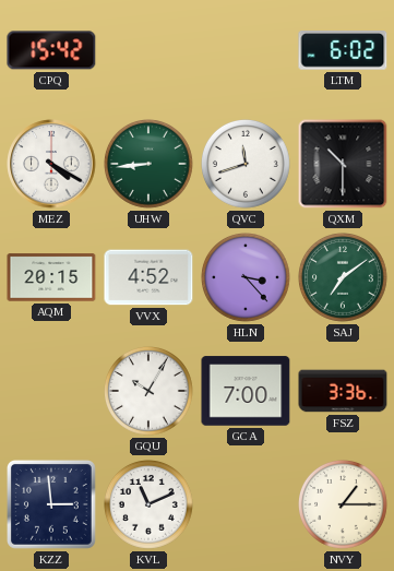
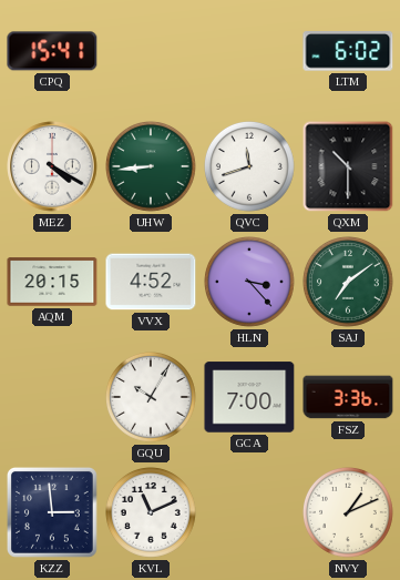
CPQ: 15:42 -> 15:41 (52, 51)
NVY: 1:15 -> 1:11 (349, 513)
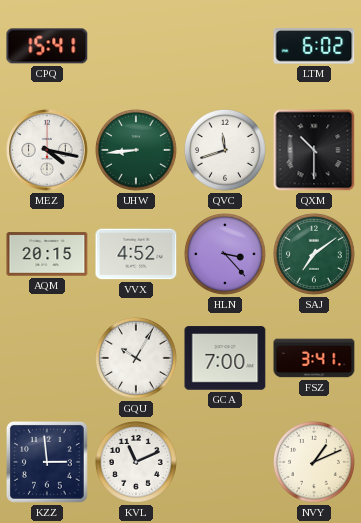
MEZ: 4:20 -> 4:17 (47, 150)
FSZ: 3:36 -> 3:41 (314, 358)
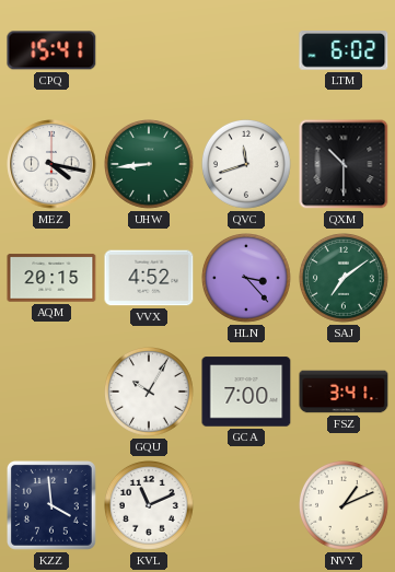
KZZ: 2:59 -> 3:59 (53, 506)
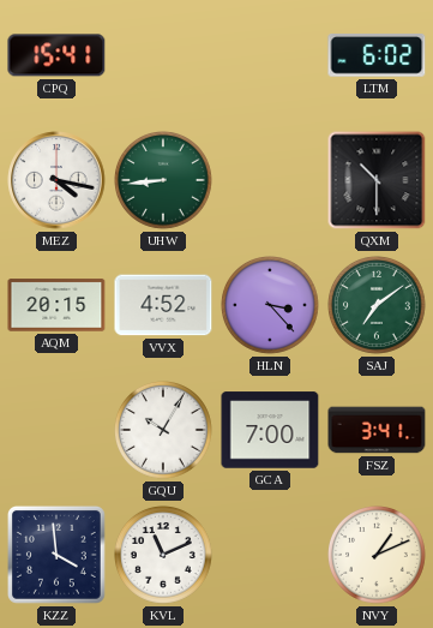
QVC: 11:42 -> none (247, 165)
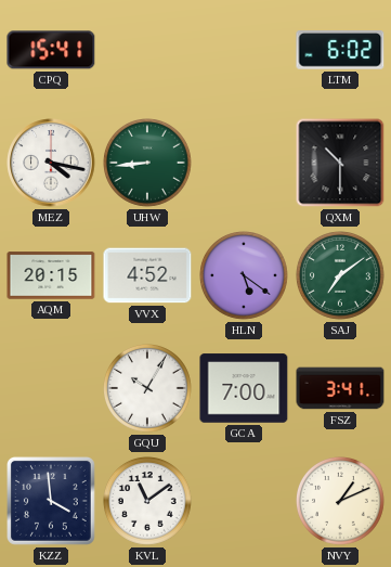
HLN: 3:23 -> 5:21 (245, 276)
KVL: 11:11 -> 11:09 (148, 502)
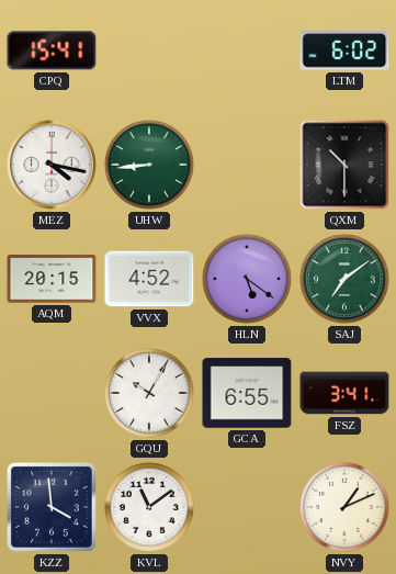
GCA: 7:00 -> 6:55 (247, 393)
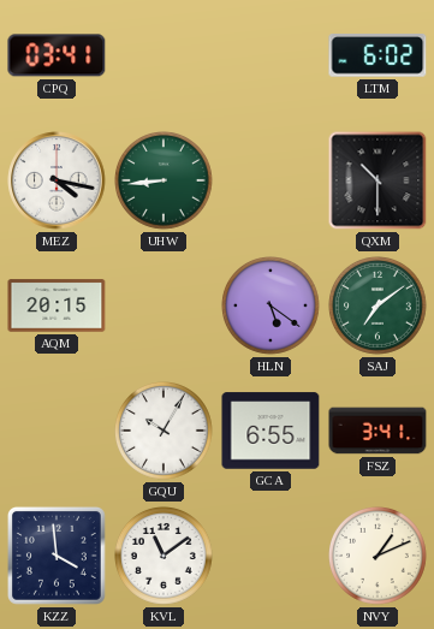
CPQ: 15:41 -> 03:41 (57, 55)
VVX: 4:52 -> none (149, 279)
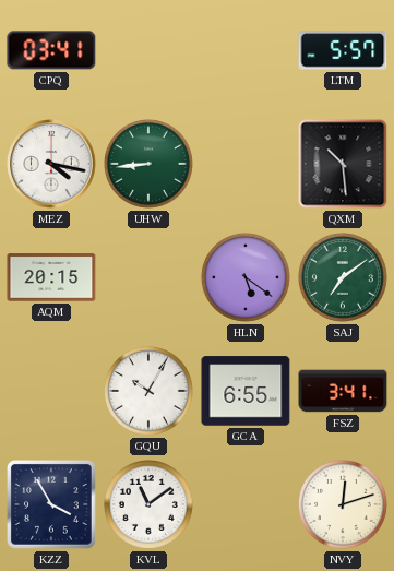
LTM: 6:02 -> 5:57 (343, 51)
QXM: 10:30 -> 10:29 (343, 164)
KZZ: 3:59 -> 3:55 (52, 505)
NVY: 1:11 -> 12:12 (344, 505)
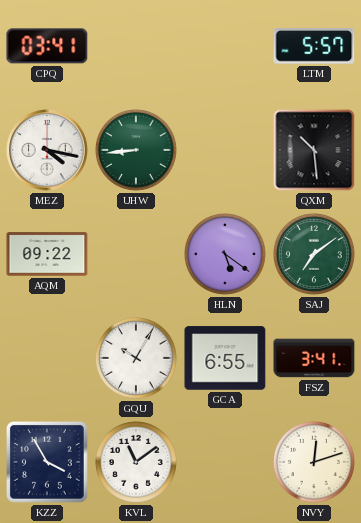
AQM: 20:15 -> 09:22 (47, 254)
